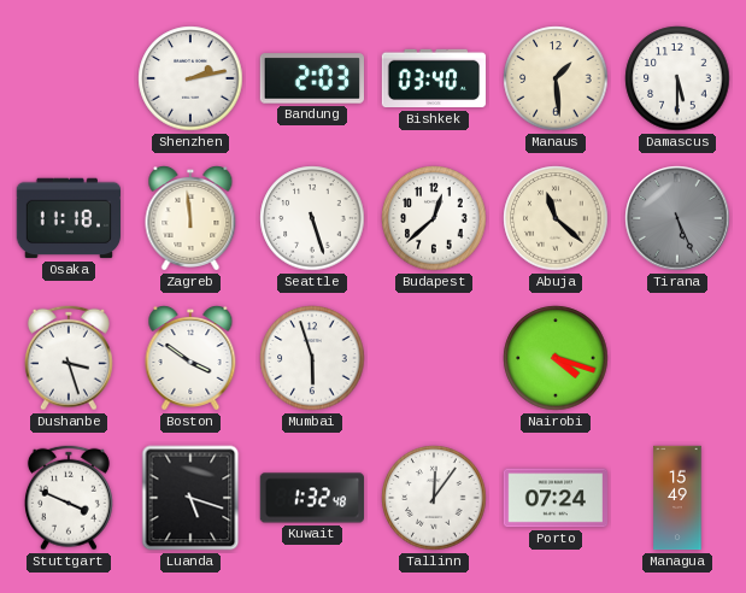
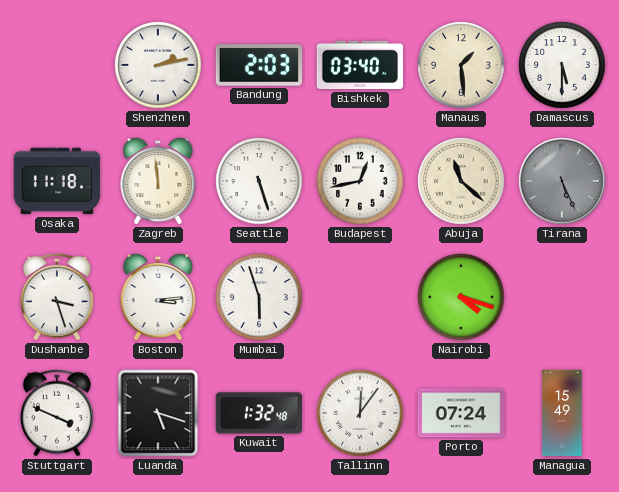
Budapest: 12:38 -> 12:43 (360, 181)
Boston: 3:51 -> 3:14 (158, 298)
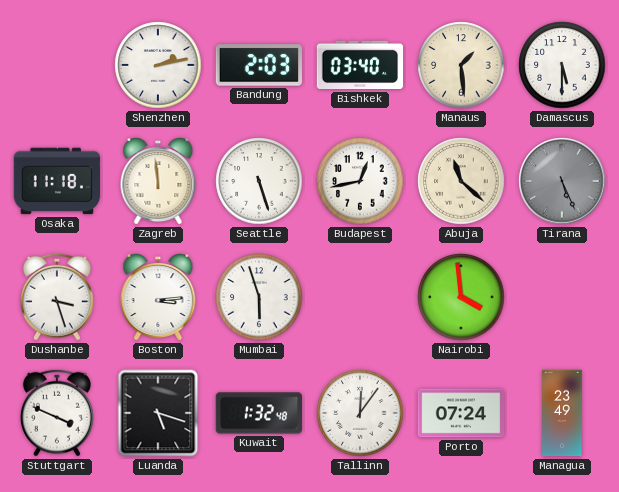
Nairobi: 4:18 -> 3:59 (461, 297)
Managua: 15:49 -> 23:49 (562, 413)
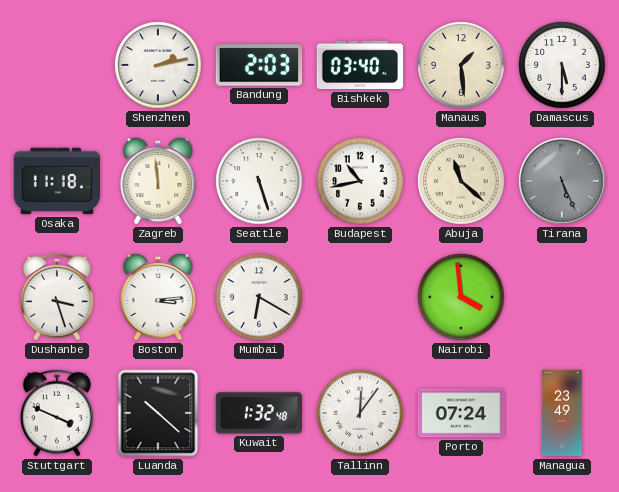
Budapest: 12:43 -> 10:43 (360, 181)
Mumbai: 5:57 -> 6:20 (259, 297)
Luanda: 5:18 -> 10:22 (158, 413)
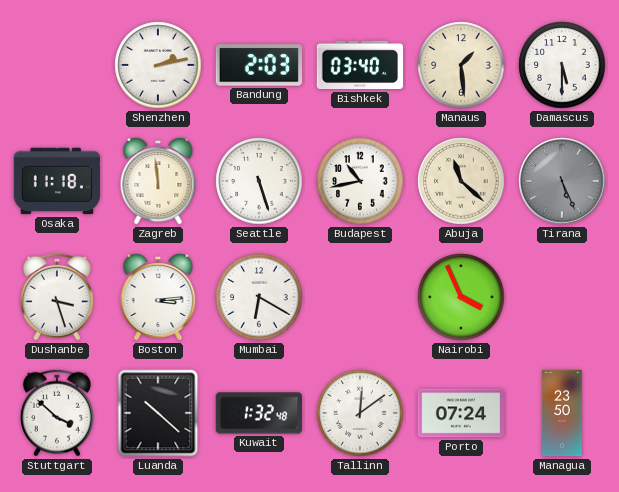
Nairobi: 3:59 -> 3:56 (461, 297)
Stuttgart: 3:49 -> 3:52 (57, 413)
Tallinn: 12:06 -> 12:09 (360, 413)
Managua: 23:49 -> 23:50 (562, 413)
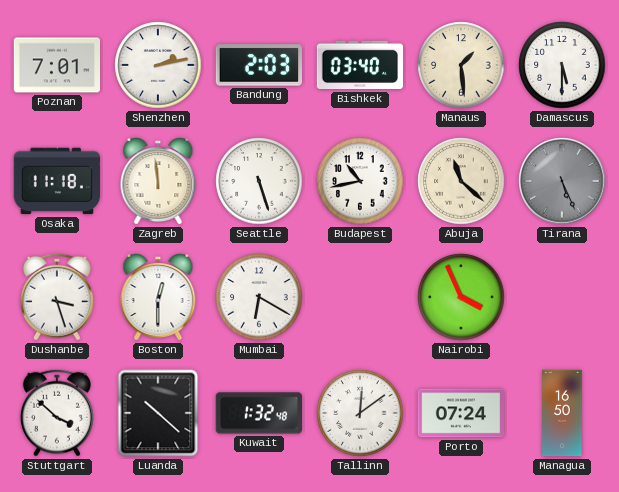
Poznan: none -> 7:01 (56, 65)
Boston: 3:14 -> 12:30 (158, 298)
Managua: 23:50 -> 16:50 (562, 413)
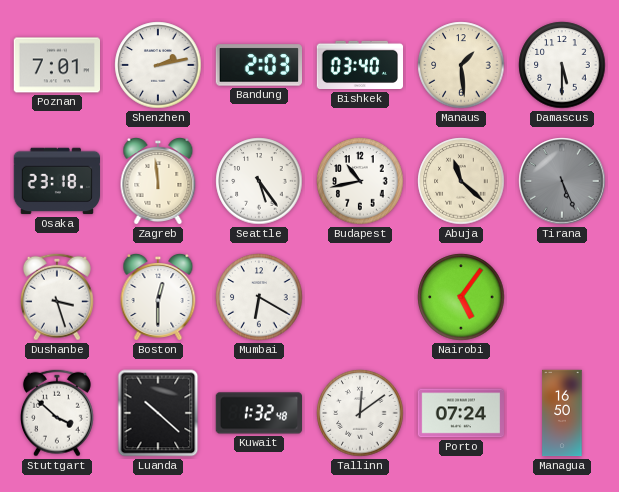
Osaka: 11:18 -> 23:18 (56, 181)
Seattle: 5:27 -> 5:24 (259, 181)
Nairobi: 3:56 -> 5:06 (461, 297)
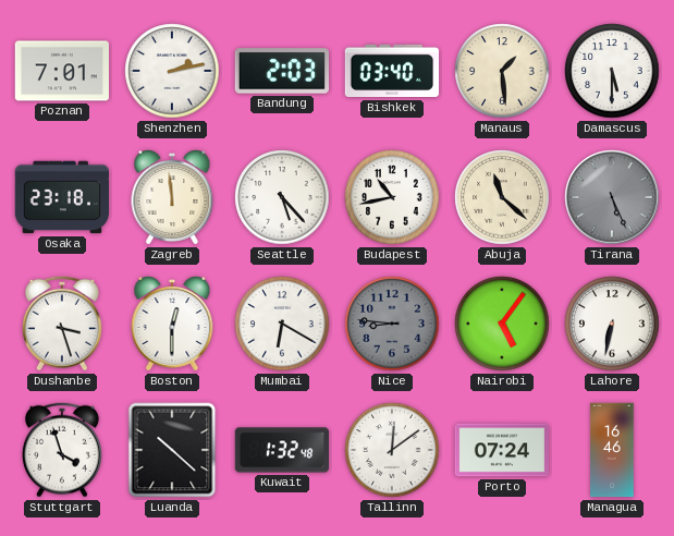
Seattle: 5:24 -> 5:23 (282, 197)
Nice: none -> 8:46 (392, 324)
Lahore: none -> 6:32 (612, 324)
Stuttgart: 3:52 -> 3:57 (62, 450)
Managua: 16:50 -> 16:46 (612, 450)
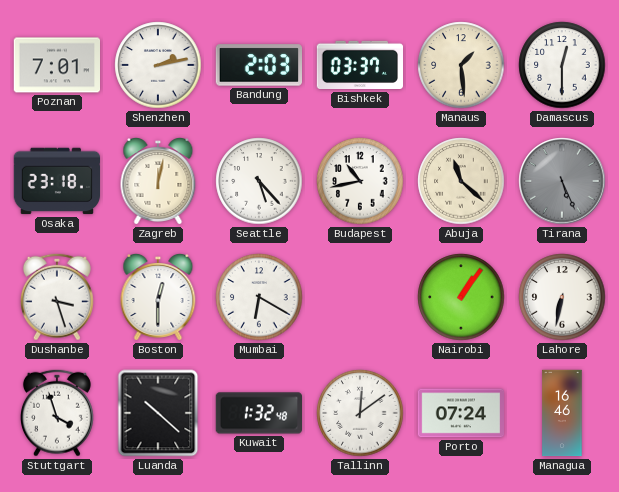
Bishkek: 03:40 -> 03:37 (360, 65)
Damascus: 5:30 -> 12:30 (562, 65)
Zagreb: 11:59 -> 12:02 (158, 182)
Nice: 8:46 -> none (392, 324)
Nairobi: 5:06 -> 1:06 (461, 297)
